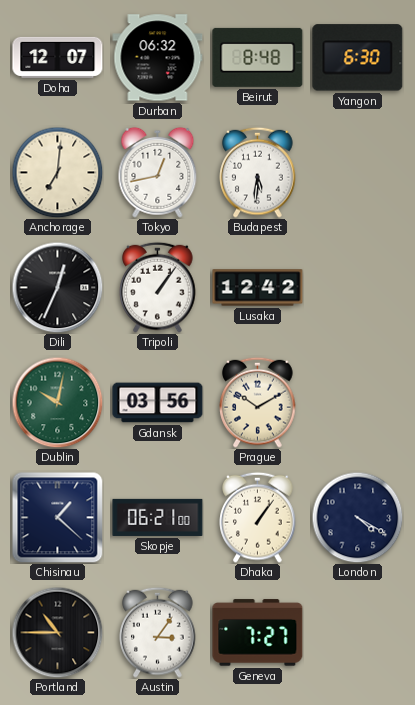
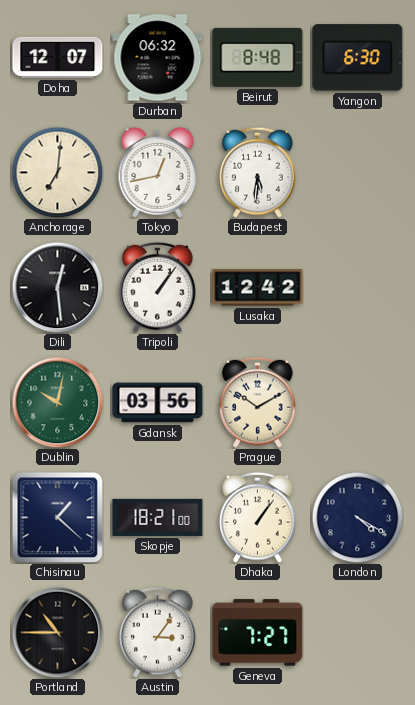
Dili: 12:34 -> 12:29 (57, 287)
Skopje: 06:21 -> 18:21 (158, 517)
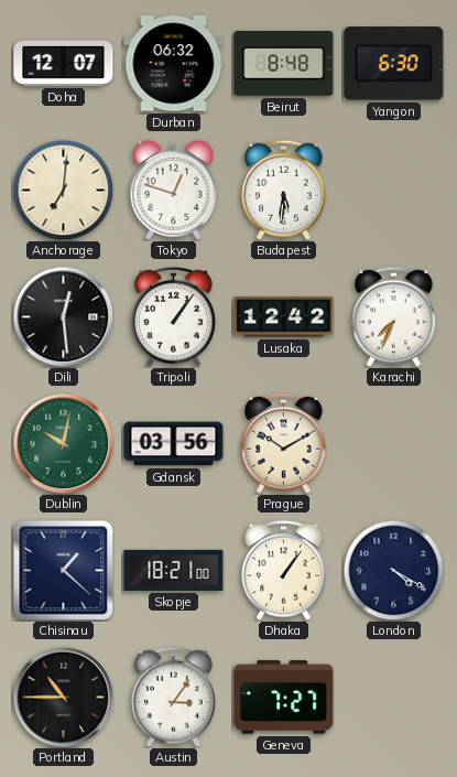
Tokyo: 12:43 -> 12:48 (174, 190)
Karachi: none -> 7:34 (394, 316)
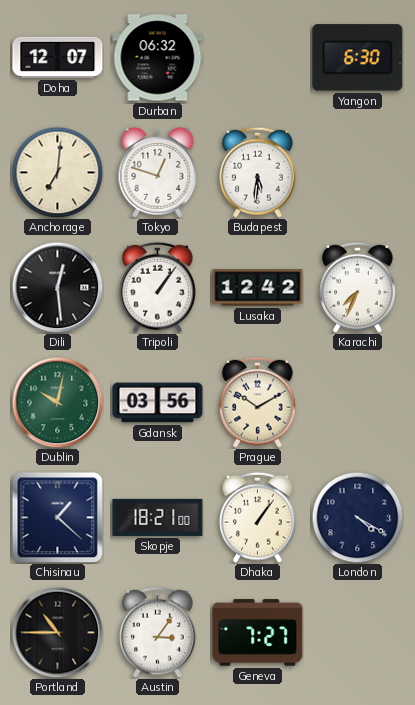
Beirut: 8:48 -> none (284, 63)
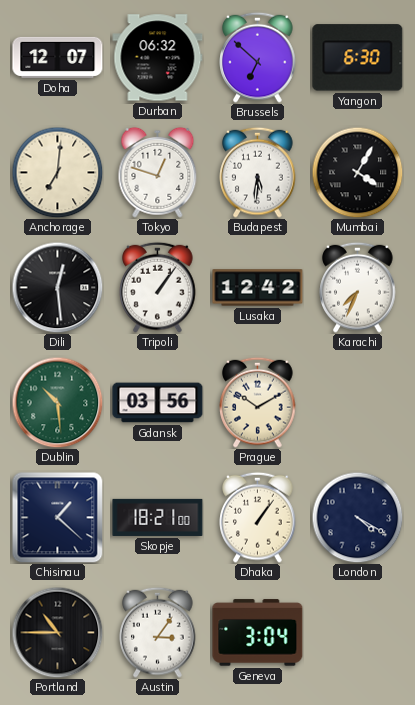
Brussels: none -> 6:52 (258, 57)
Mumbai: none -> 4:05 (357, 172)
Dublin: 10:02 -> 10:29 (57, 402)
Geneva: 7:27 -> 3:04 (258, 633)
